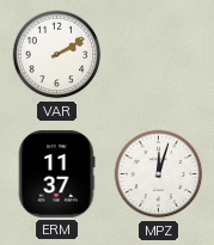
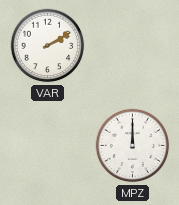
ERM: 11:37 -> none (56, 174)
MPZ: 12:03 -> 12:00 (133, 146)
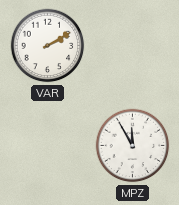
MPZ: 12:00 -> 11:55 (133, 146)
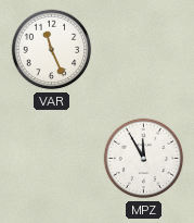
VAR: 2:10 -> 11:26 (52, 50)
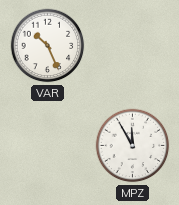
VAR: 11:26 -> 10:26 (48, 46)
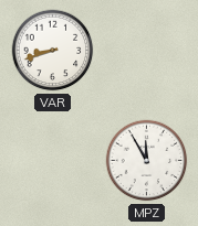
VAR: 10:26 -> 8:42 (53, 51)
